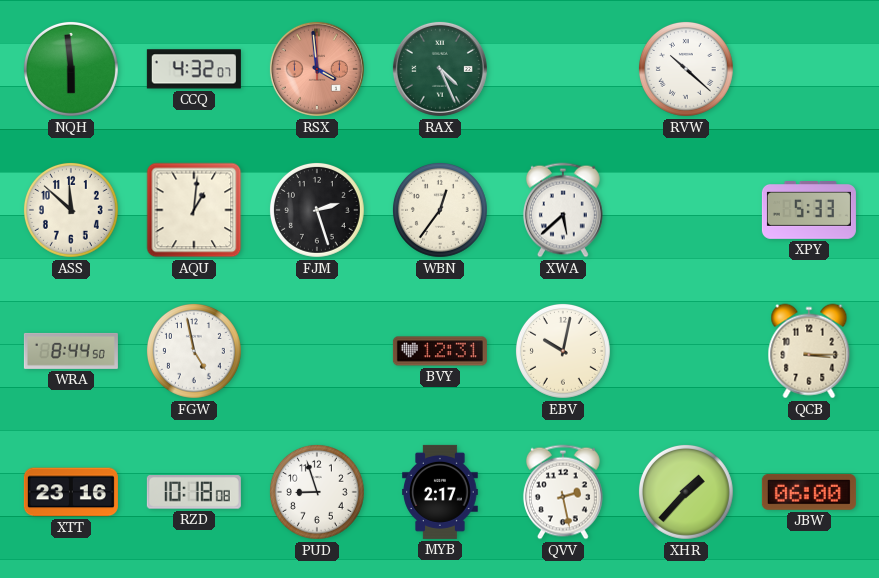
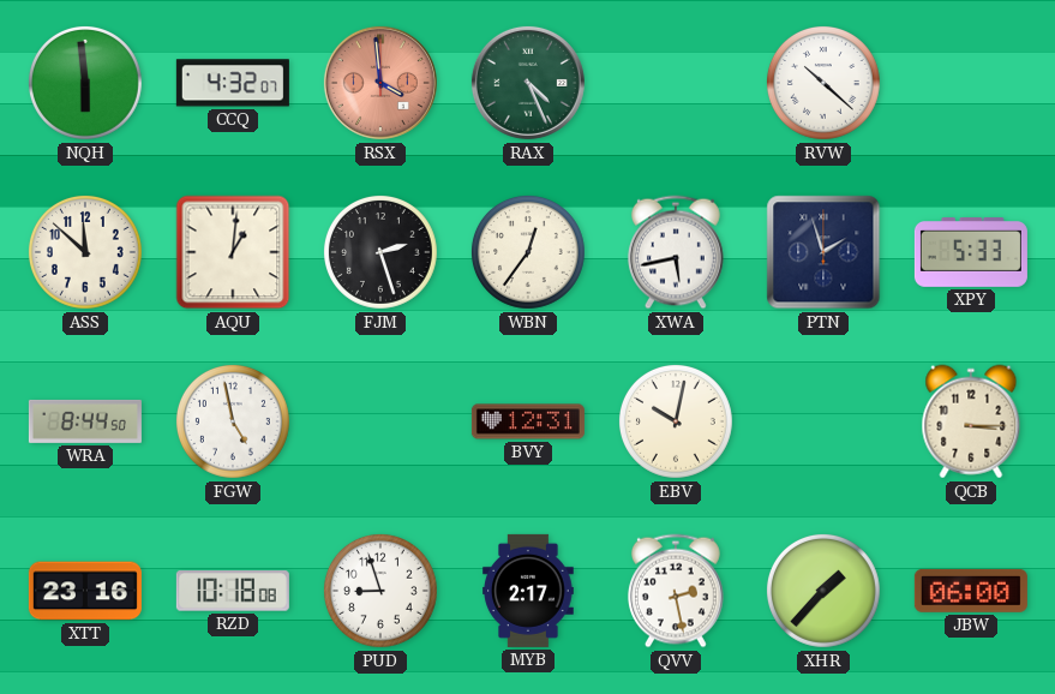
XWA: 5:38 -> 5:43 (676, 252)
PTN: none -> 1:57 (823, 252)
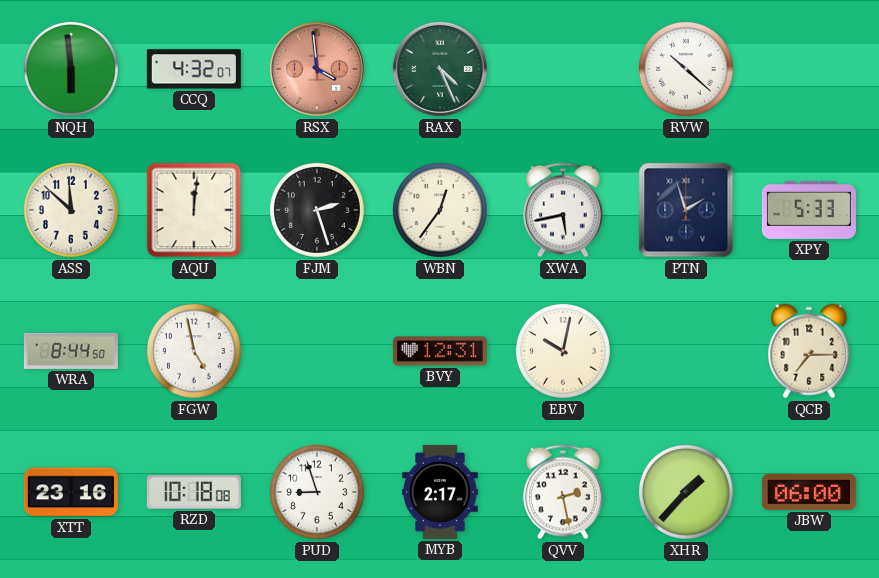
AQU: 1:01 -> 12:01 (194, 210)
QCB: 3:15 -> 7:15 (809, 351)
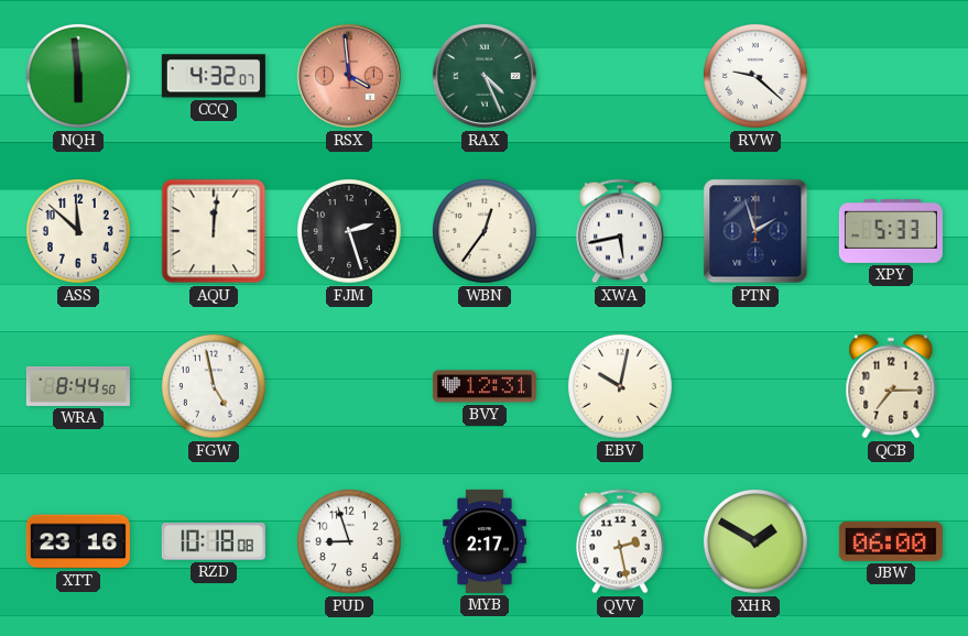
RVW: 10:22 -> 9:22 (755, 76)
XHR: 1:37 -> 1:50 (755, 541)
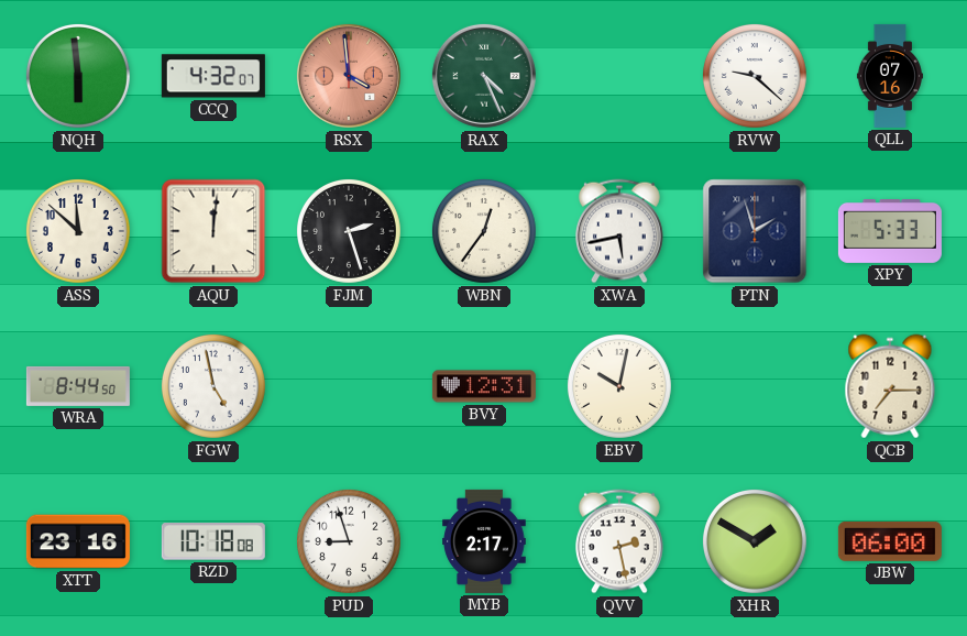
QLL: none -> 07:16 (890, 76)
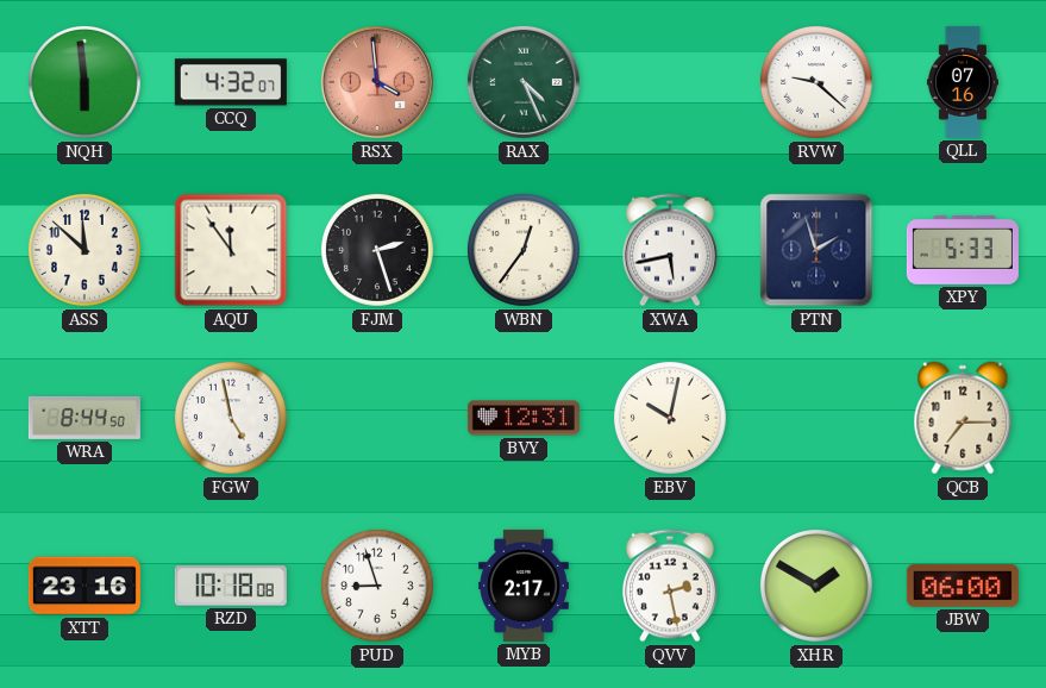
AQU: 12:01 -> 11:54 (231, 250)
